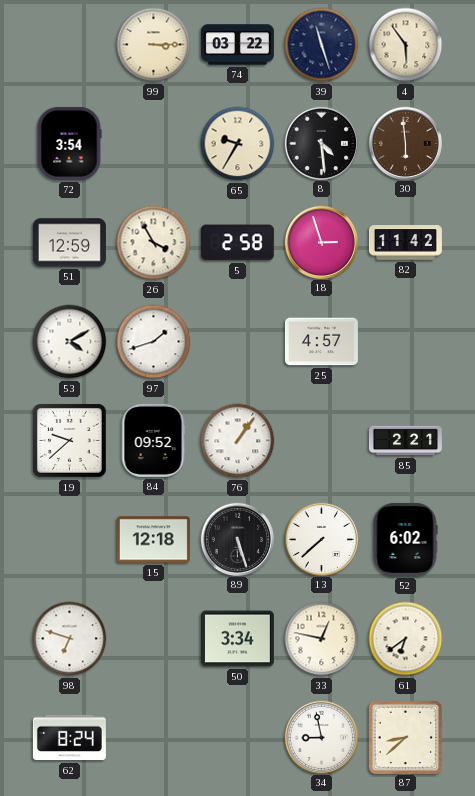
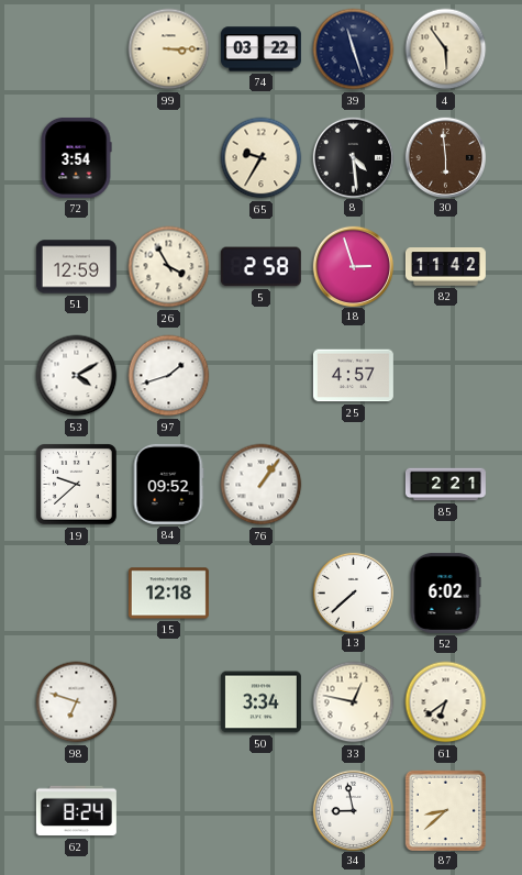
89: 5:27 -> none (237, 539)
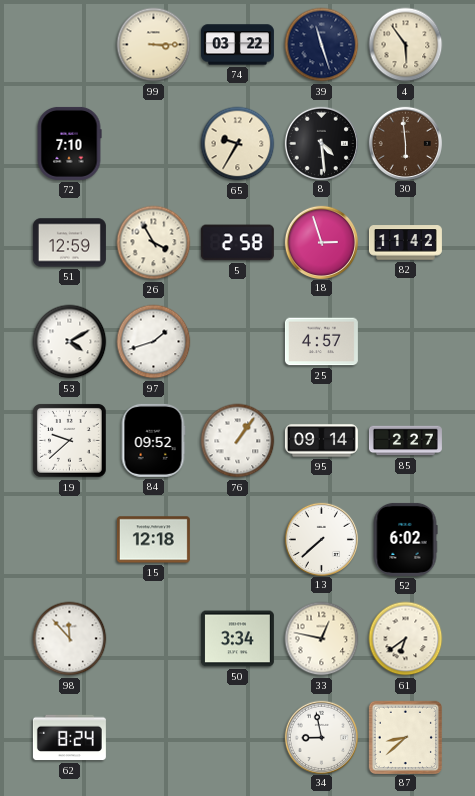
72: 3:54 -> 7:10 (69, 143)
95: none -> 09:14 (321, 441)
85: 2:21 -> 2:27 (405, 441)
98: 6:48 -> 11:53 (70, 639)
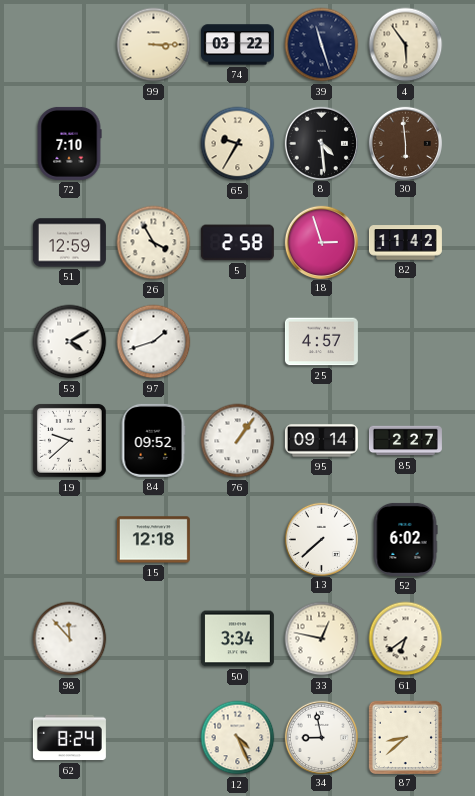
12: none -> 4:26 (238, 738)
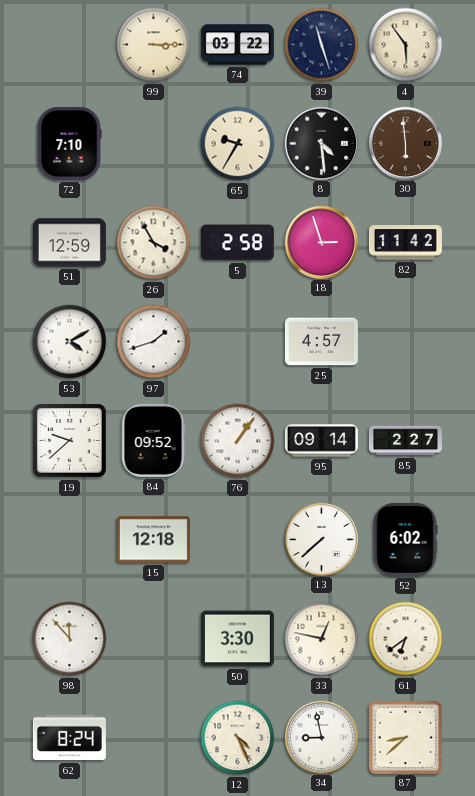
50: 3:34 -> 3:30 (237, 639)
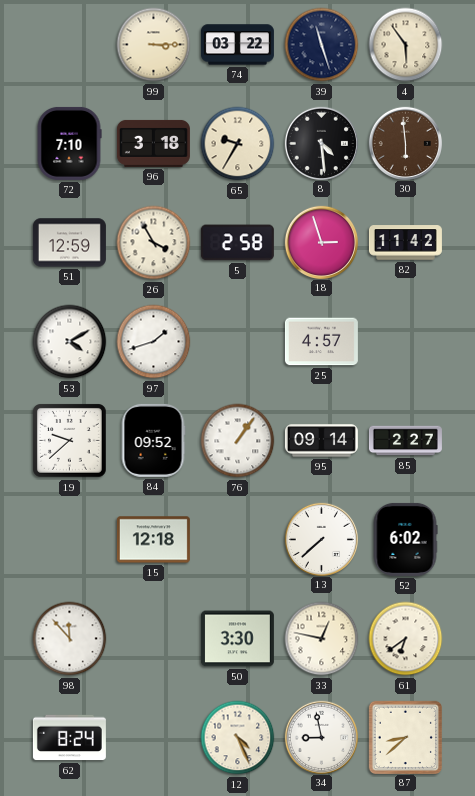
96: none -> 3:18 (153, 143)
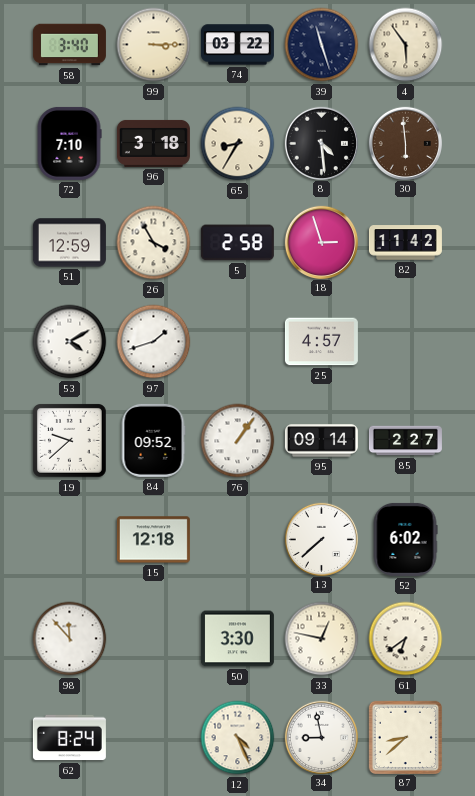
58: none -> 3:40 (69, 45)
65: 9:35 -> 8:35 (238, 144)
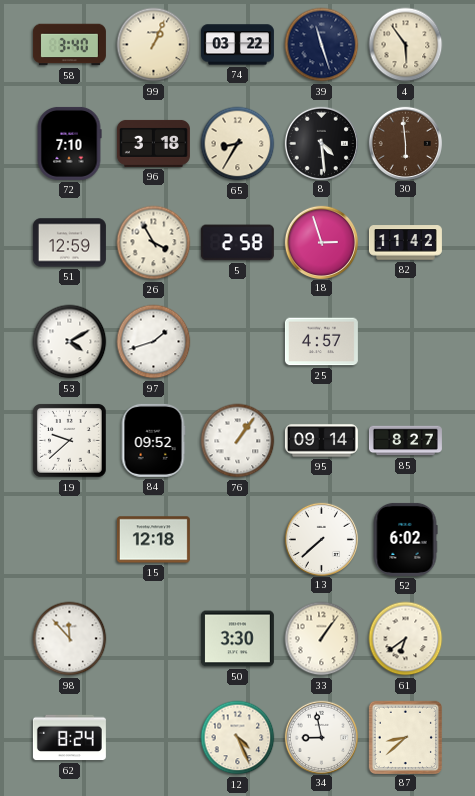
99: 3:15 -> 1:04 (154, 45)
85: 2:27 -> 8:27 (405, 441)
33: 12:47 -> 1:06 (322, 639)
